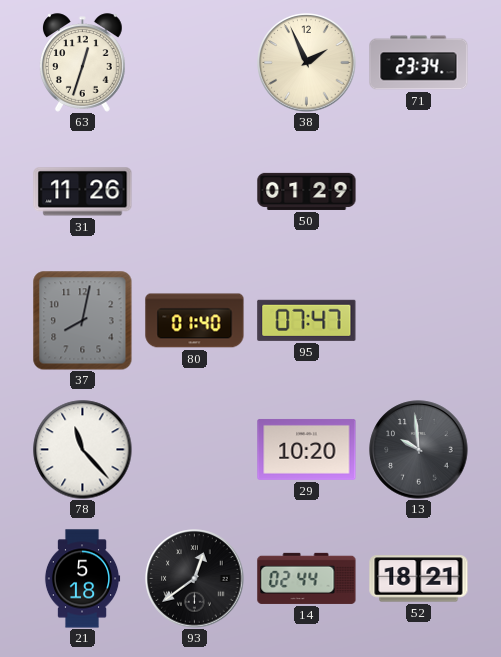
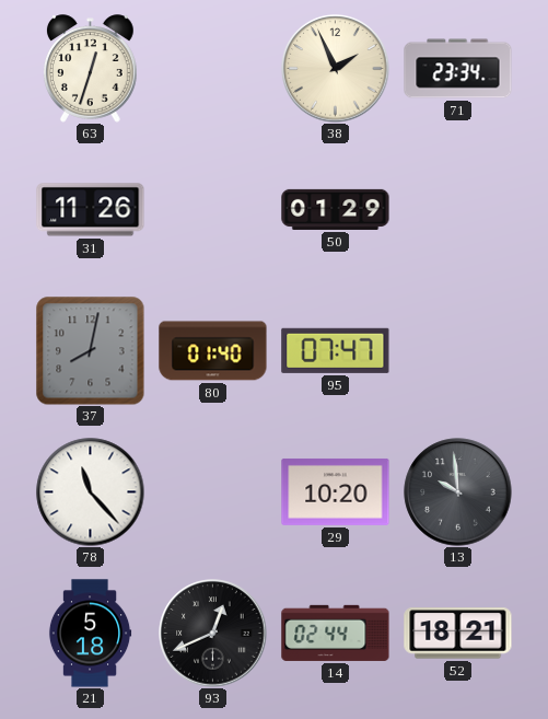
93: 12:39 -> 12:41 (213, 634)
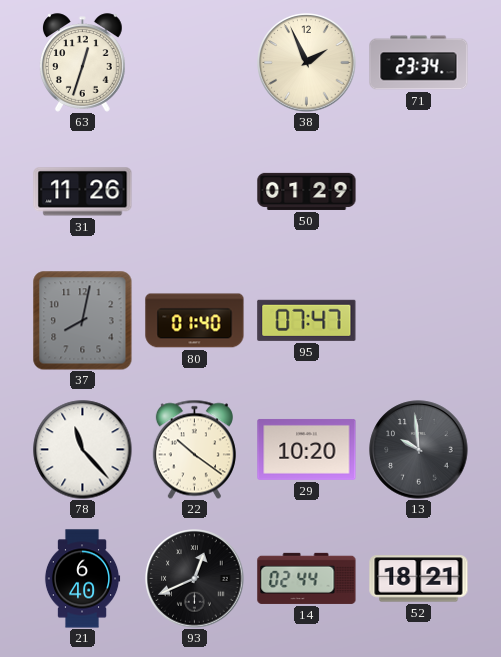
22: none -> 10:21 (194, 449)
21: 5:18 -> 6:40 (82, 579)
